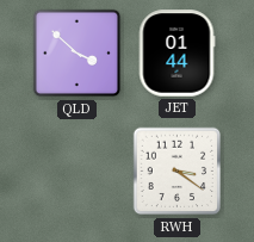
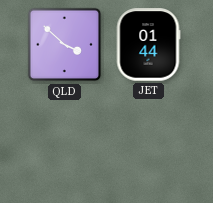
RWH: 3:21 -> none (178, 172)
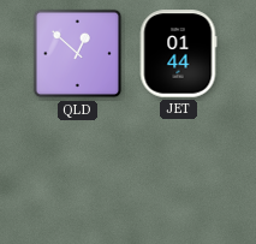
QLD: 3:52 -> 12:52 (78, 54)
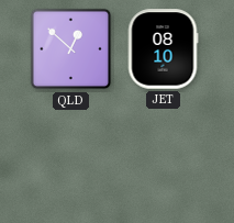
JET: 01:44 -> 08:10 (163, 49)
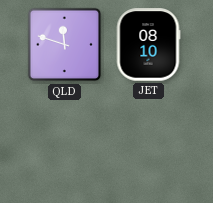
QLD: 12:52 -> 11:48 (65, 45)
